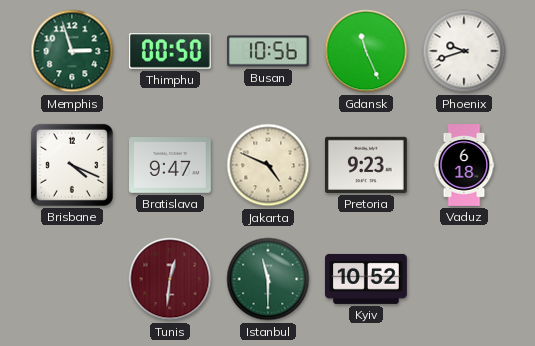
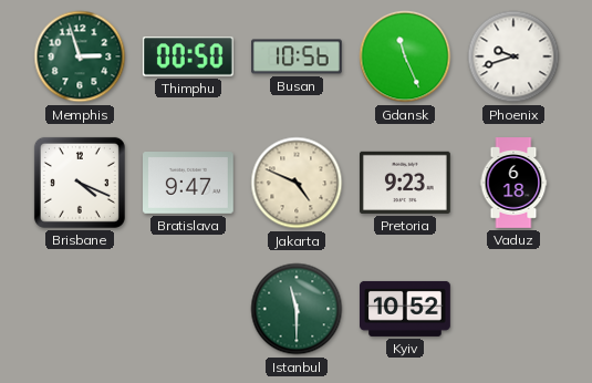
Tunis: 12:31 -> none (170, 279)
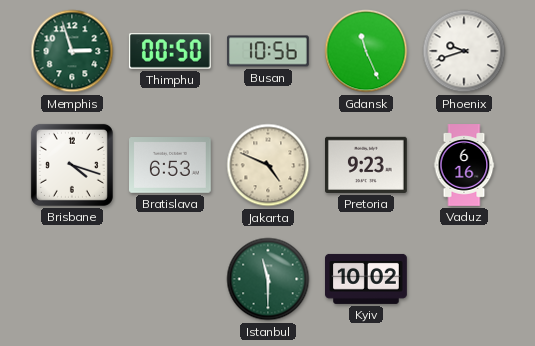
Brisbane: 4:19 -> 4:18 (72, 165)
Bratislava: 9:47 -> 6:53 (171, 166)
Vaduz: 6:18 -> 6:16 (464, 165)
Kyiv: 10:52 -> 10:02 (367, 279)
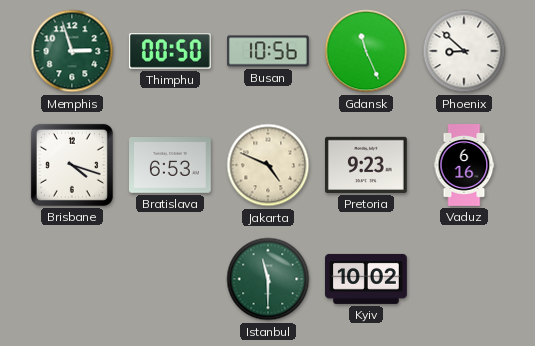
Phoenix: 9:42 -> 8:52 (464, 51)
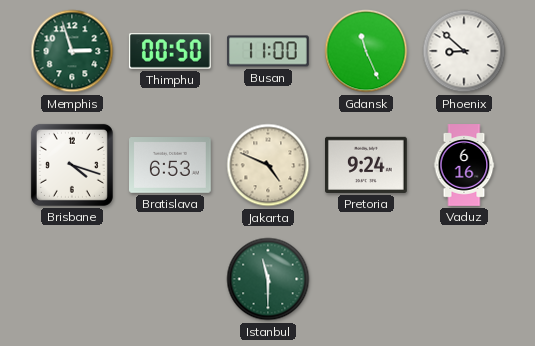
Busan: 10:56 -> 11:00 (269, 51)
Pretoria: 9:23 -> 9:24 (367, 165)
Kyiv: 10:02 -> none (367, 279)
